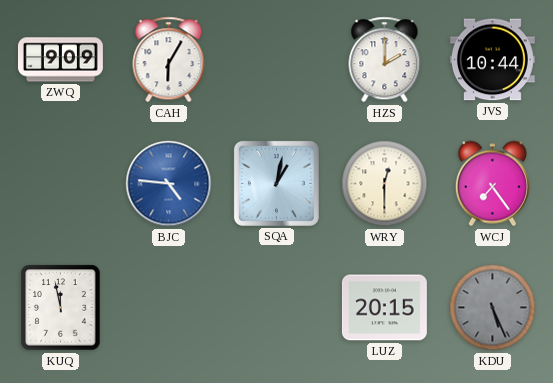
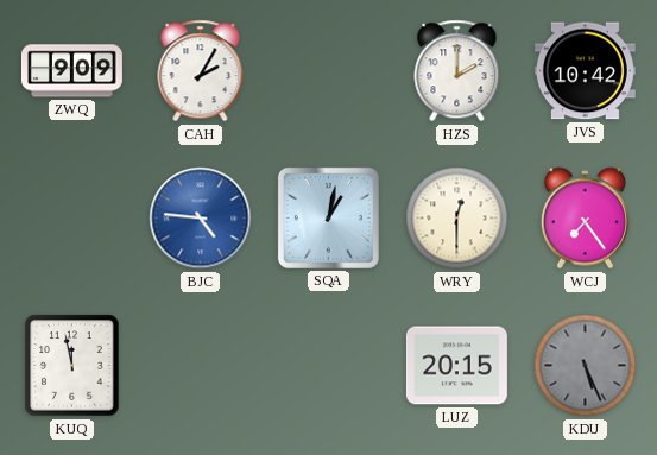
CAH: 6:05 -> 2:05 (201, 71)
JVS: 10:44 -> 10:42 (585, 71)
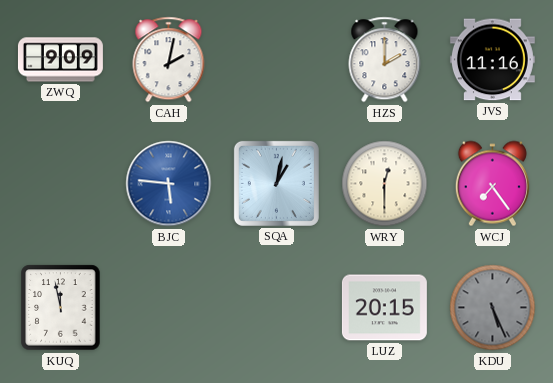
CAH: 2:05 -> 2:02 (169, 60)
JVS: 10:42 -> 11:16 (492, 60)
BJC: 4:46 -> 5:46 (169, 184)
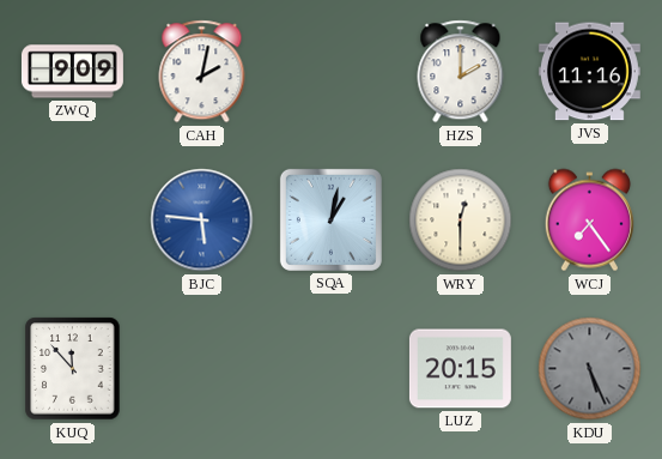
KUQ: 11:58 -> 11:53 (73, 369)
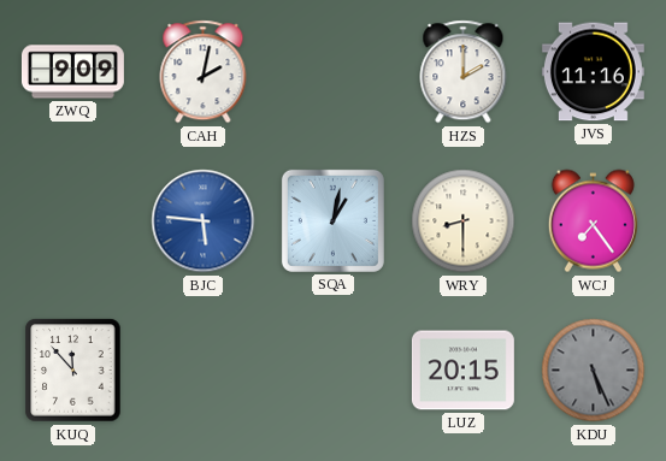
WRY: 12:30 -> 8:30 (464, 221)
